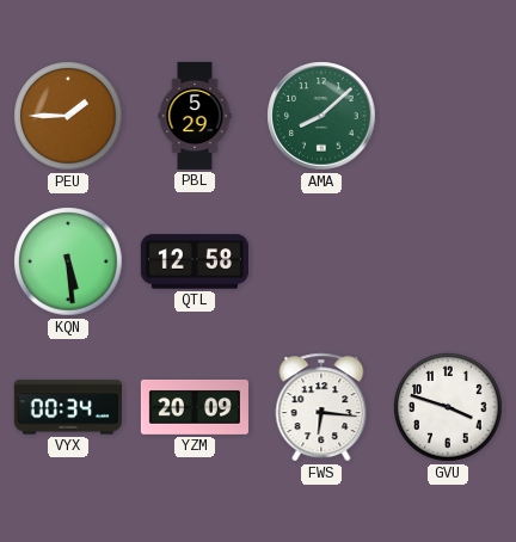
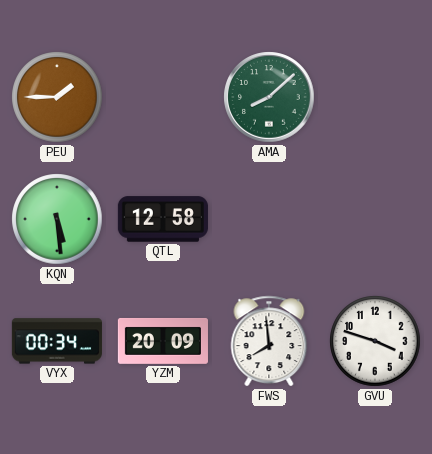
PBL: 5:29 -> none (195, 116)
FWS: 6:16 -> 7:59 (269, 341)
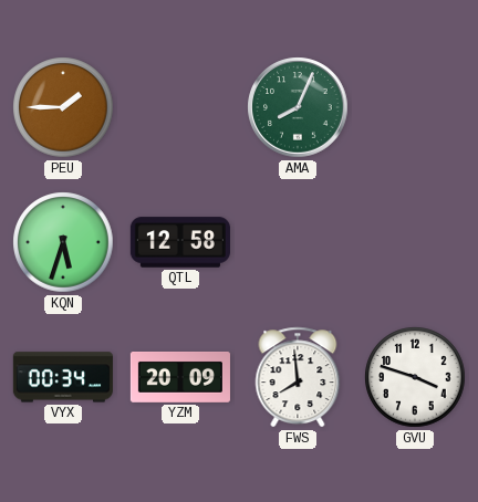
AMA: 8:08 -> 8:04 (298, 107)
KQN: 5:29 -> 5:33 (63, 242)
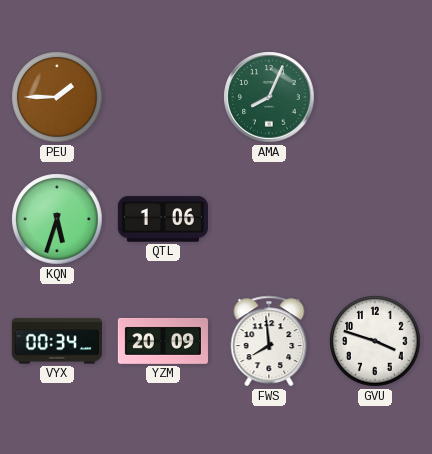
QTL: 12:58 -> 1:06 (163, 219)
